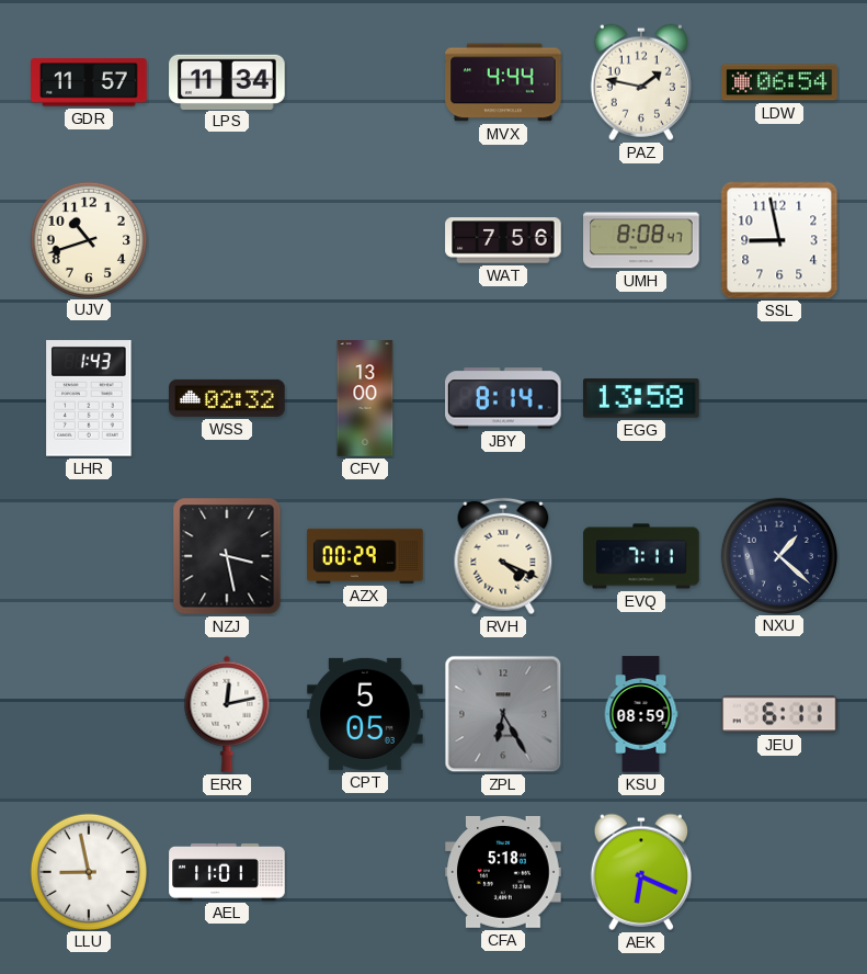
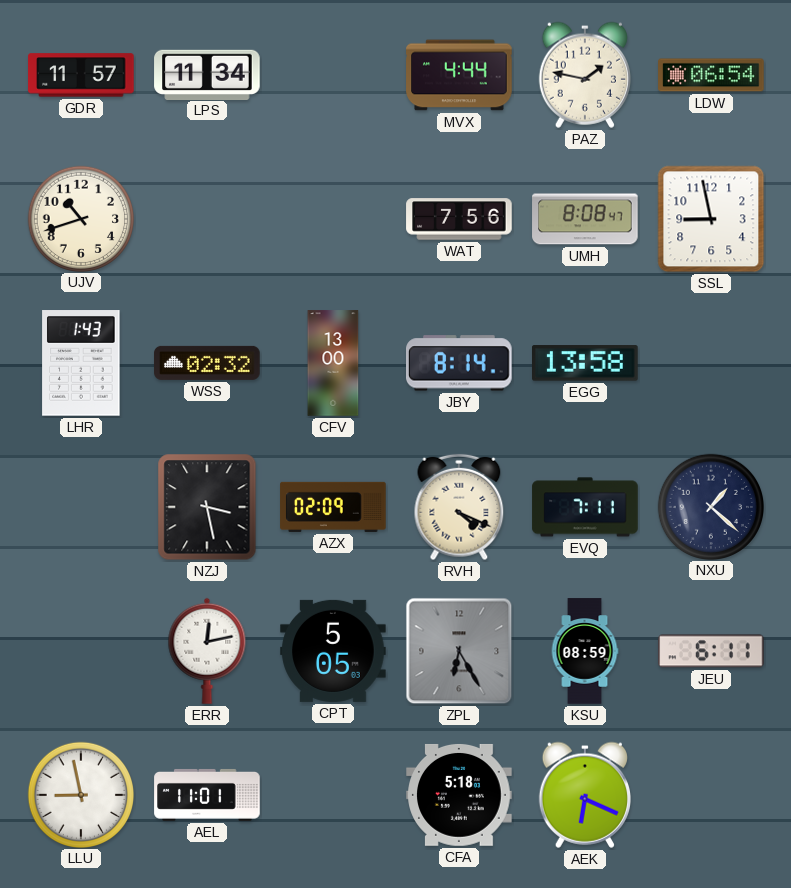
AZX: 00:29 -> 02:09 (333, 507)
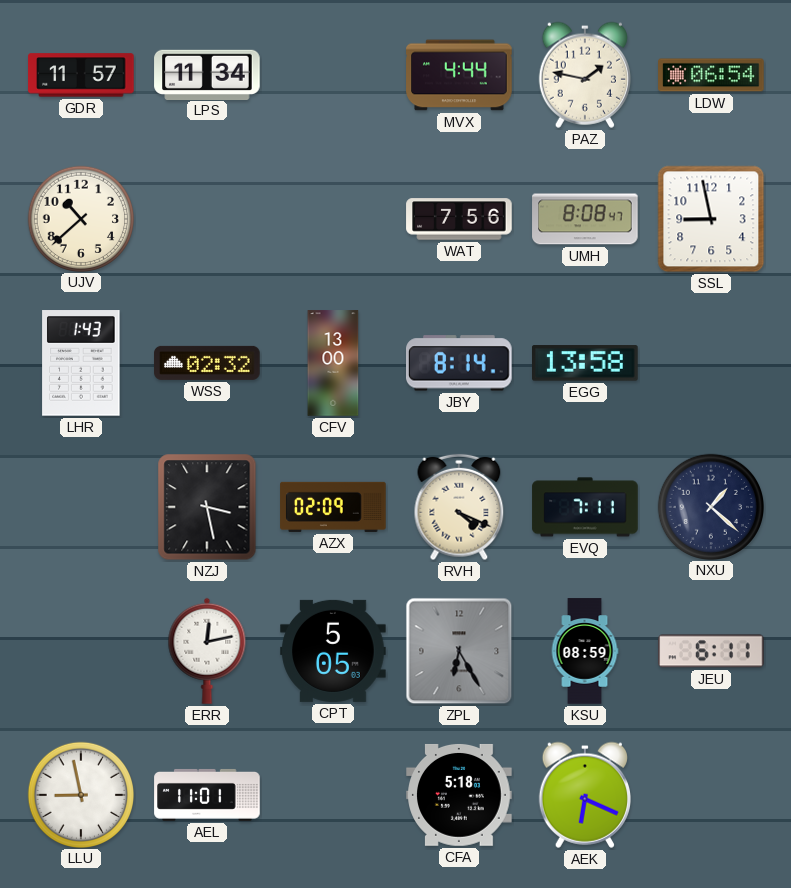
UJV: 10:42 -> 10:38 (80, 218)
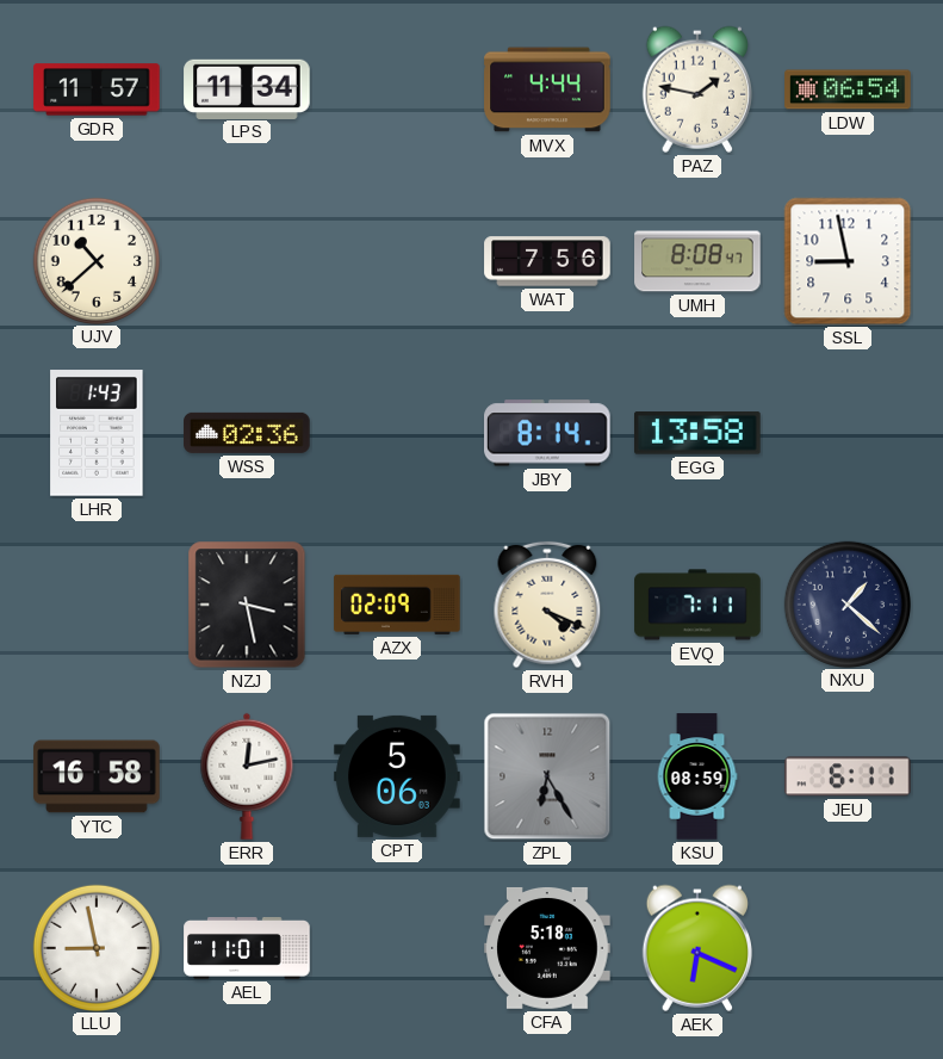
WSS: 02:32 -> 02:36 (247, 433)
CFV: 13:00 -> none (333, 363)
YTC: none -> 16:58 (97, 776)
CPT: 5:05 -> 5:06 (397, 776)
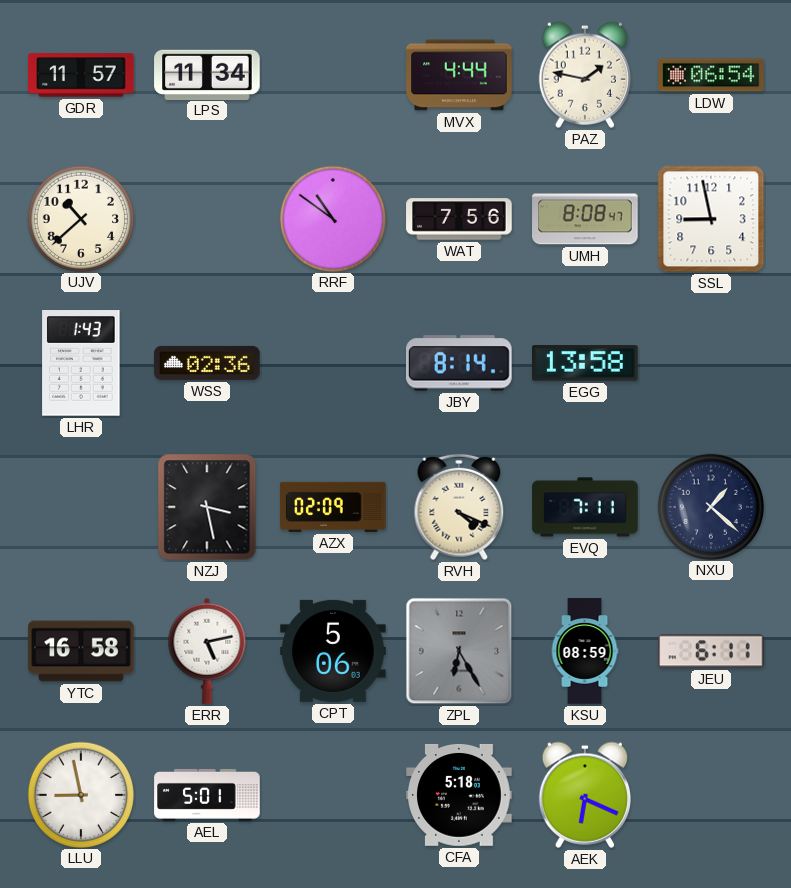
RRF: none -> 10:51 (332, 218)
ERR: 12:13 -> 5:13 (207, 651)
AEL: 11:01 -> 5:01 (207, 795)
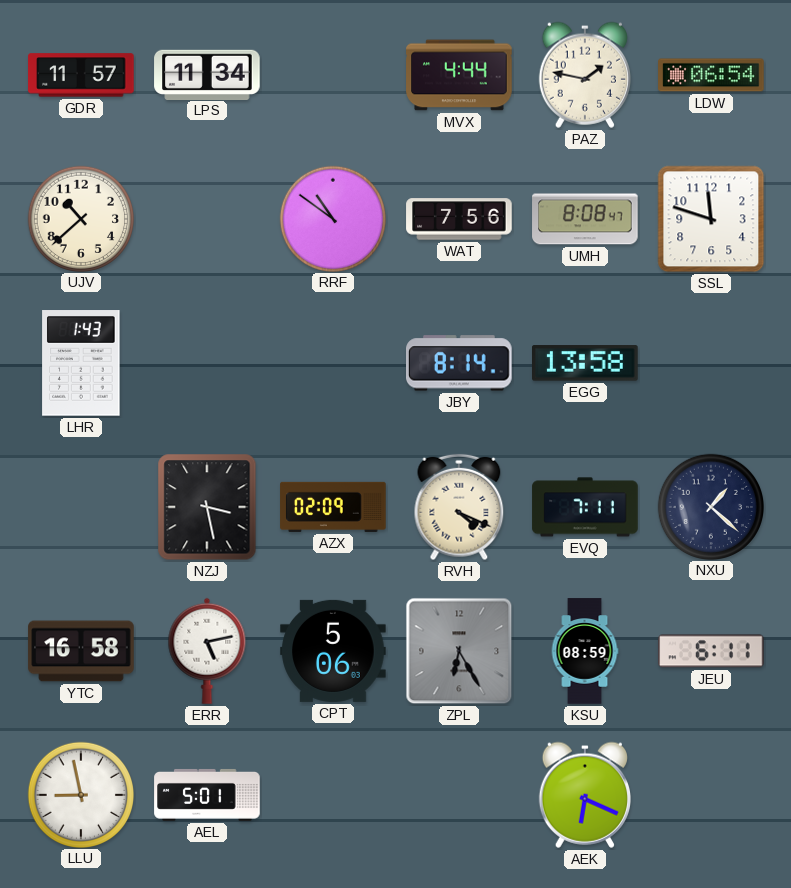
SSL: 8:58 -> 11:48 (711, 219)
WSS: 02:36 -> none (207, 363)
CFA: 5:18 -> none (459, 795)
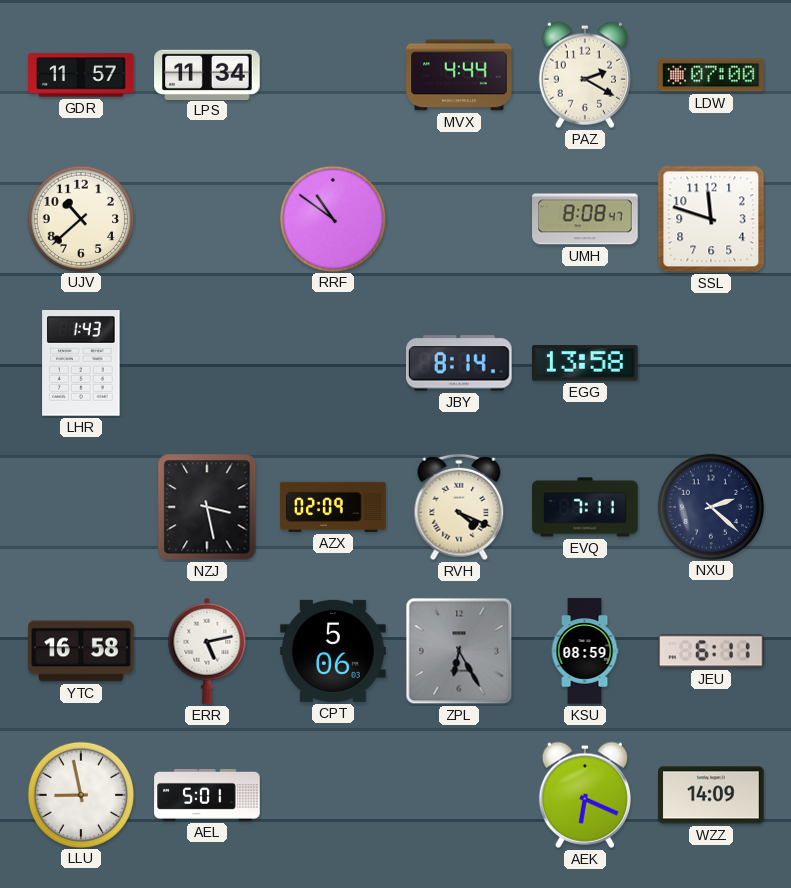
PAZ: 1:47 -> 2:20 (584, 75)
LDW: 06:54 -> 07:00 (711, 75)
WAT: 7:56 -> none (459, 219)
NXU: 1:22 -> 2:22 (710, 506)
WZZ: none -> 14:09 (711, 795)
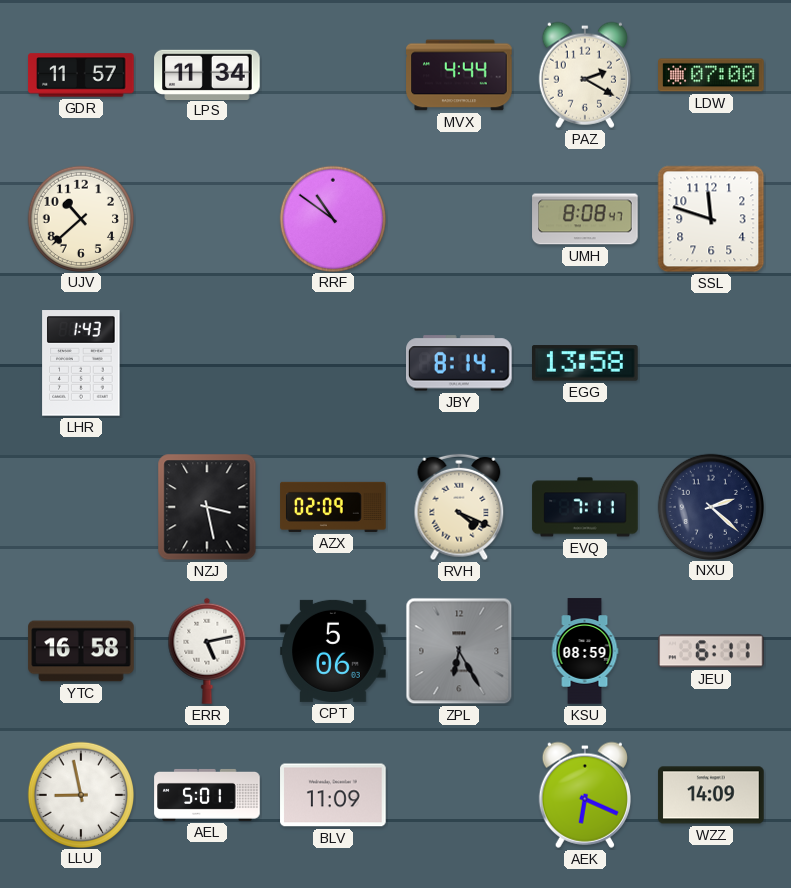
BLV: none -> 11:09 (333, 795)
